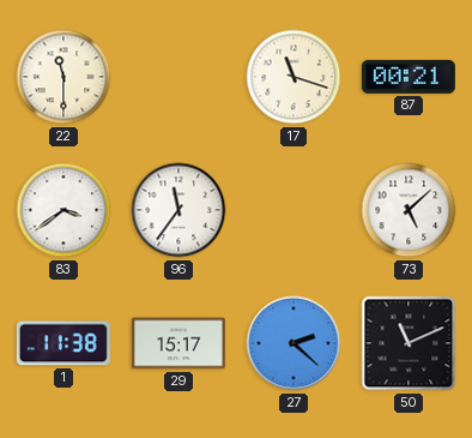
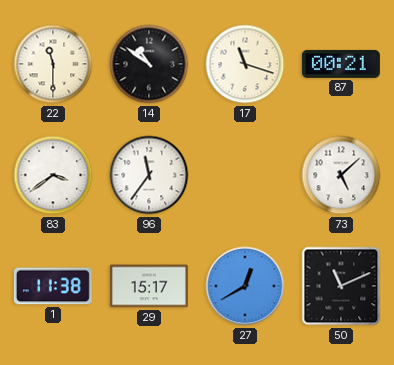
14: none -> 10:51 (149, 64)
27: 2:22 -> 12:40 (245, 286)
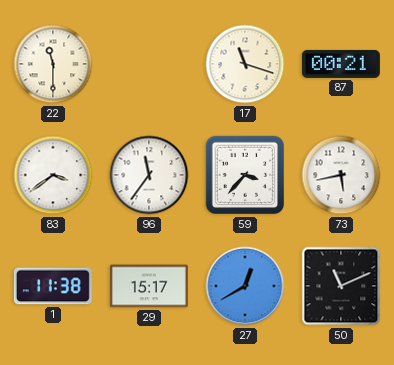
14: 10:51 -> none (149, 64)
59: none -> 3:37 (245, 175)
73: 5:08 -> 5:43 (341, 175)
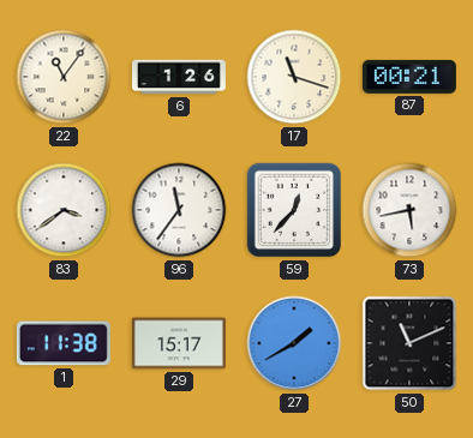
22: 11:30 -> 11:06 (64, 77)
6: none -> 1:26 (179, 77)
59: 3:37 -> 12:37 (294, 210)
27: 12:40 -> 1:40 (294, 343)
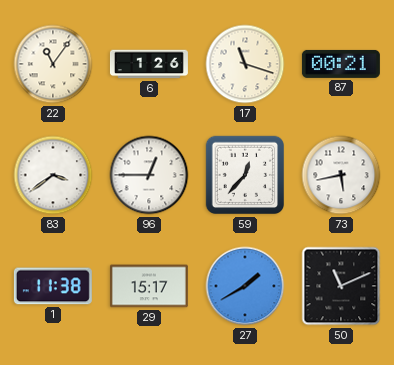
96: 11:36 -> 12:45 (149, 175)
